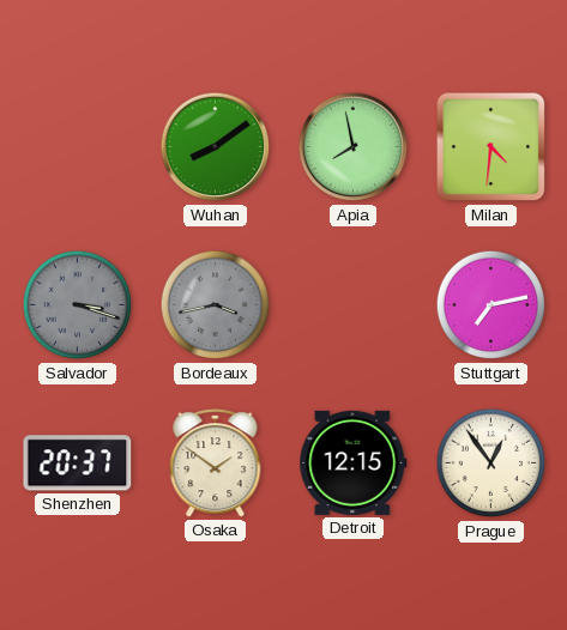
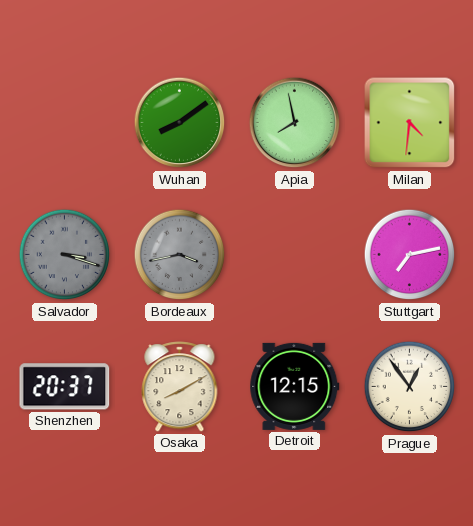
Osaka: 1:51 -> 8:10 (180, 387)
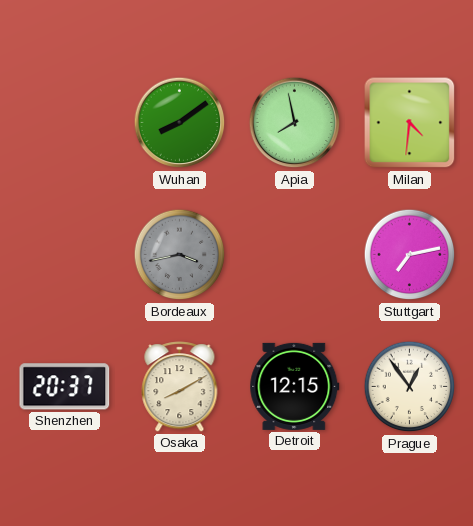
Salvador: 3:18 -> none (65, 255)
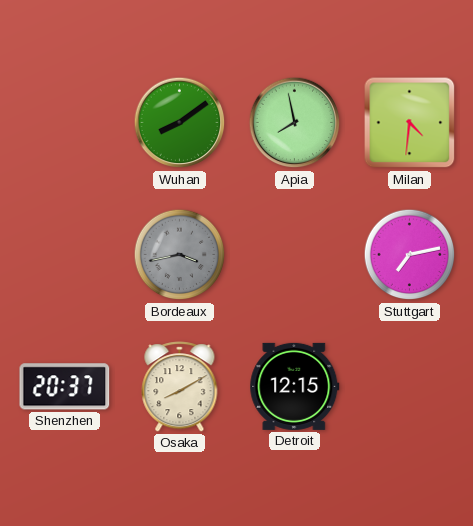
Prague: 12:54 -> none (410, 387)
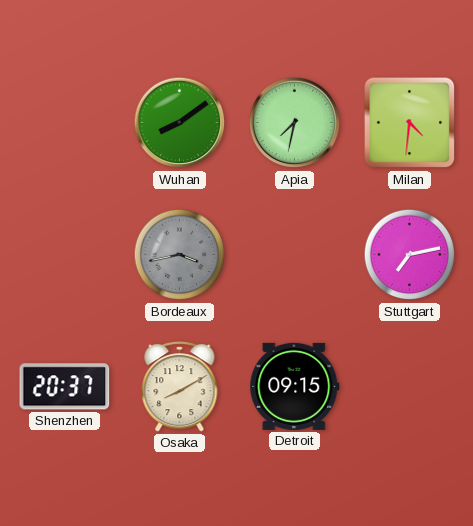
Apia: 7:58 -> 7:32 (295, 123)
Detroit: 12:15 -> 09:15 (295, 386)
